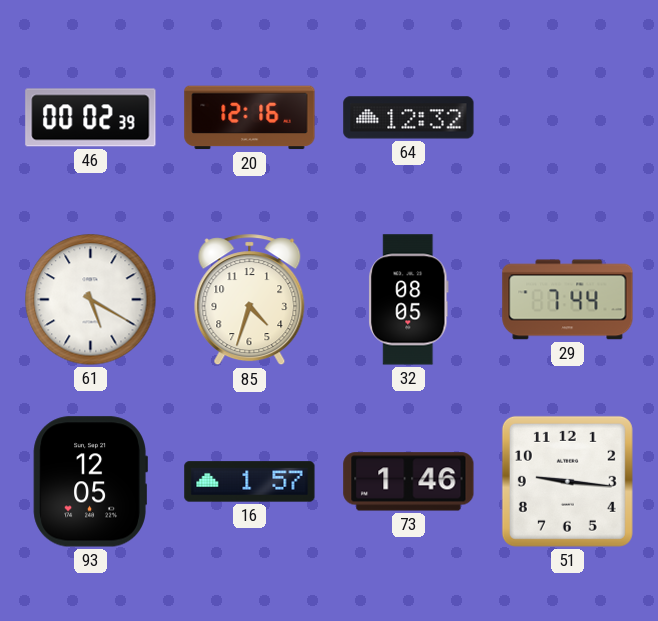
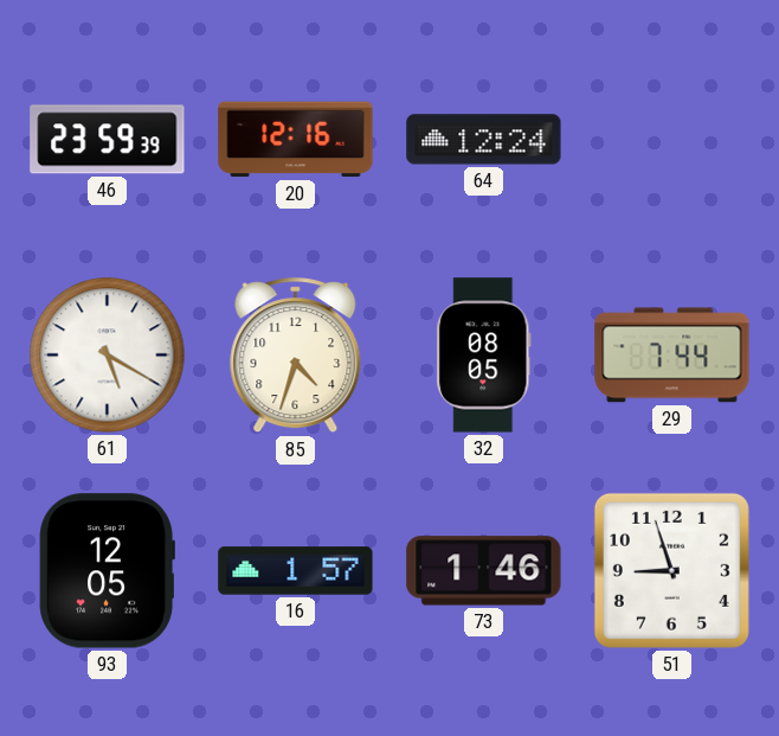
46: 00:02 -> 23:59 (108, 140)
64: 12:32 -> 12:24 (484, 140)
51: 9:16 -> 8:57 (671, 570)
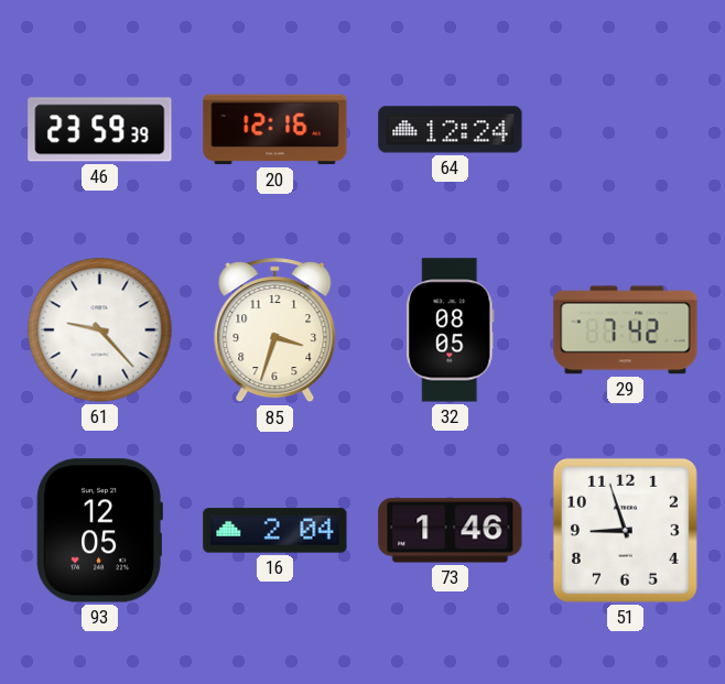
61: 5:20 -> 9:23 (100, 330)
85: 4:33 -> 3:33 (275, 330)
29: 7:44 -> 7:42 (626, 330)
16: 1:57 -> 2:04 (275, 531)
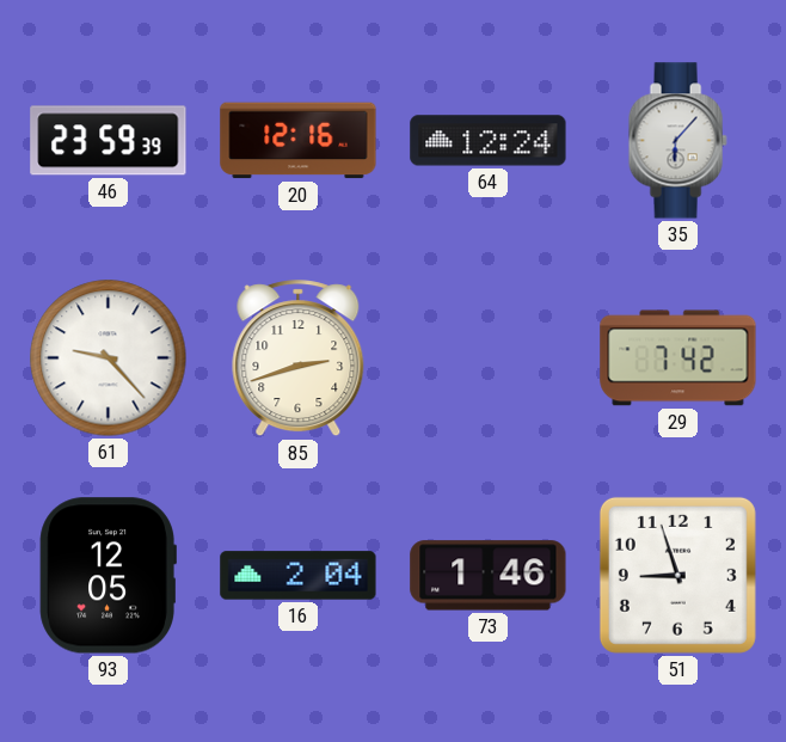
35: none -> 6:07 (677, 141)
85: 3:33 -> 2:42 (299, 358)
32: 08:05 -> none (451, 330)
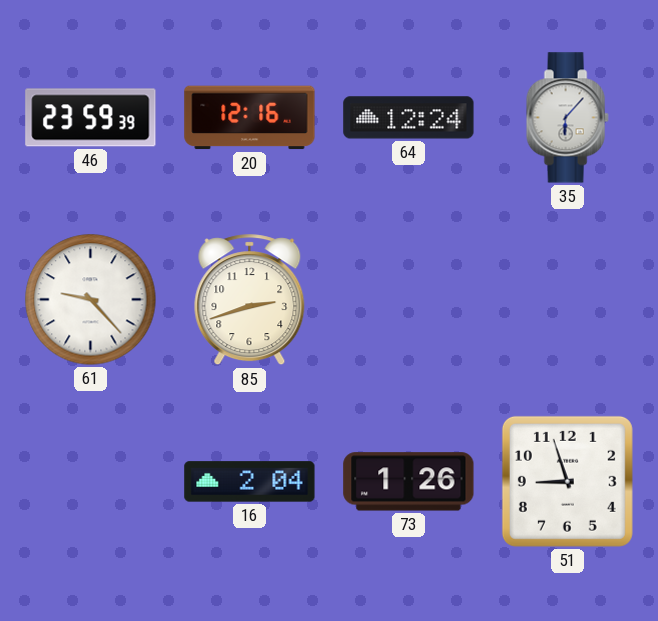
29: 7:42 -> none (678, 358)
93: 12:05 -> none (108, 576)
73: 1:46 -> 1:26 (409, 482)
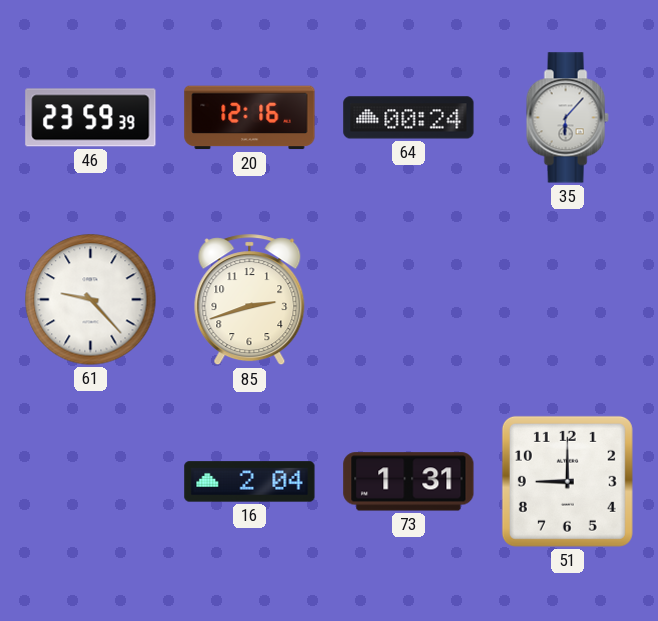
64: 12:24 -> 00:24 (409, 118)
73: 1:26 -> 1:31 (409, 482)
51: 8:57 -> 9:00 (567, 481)
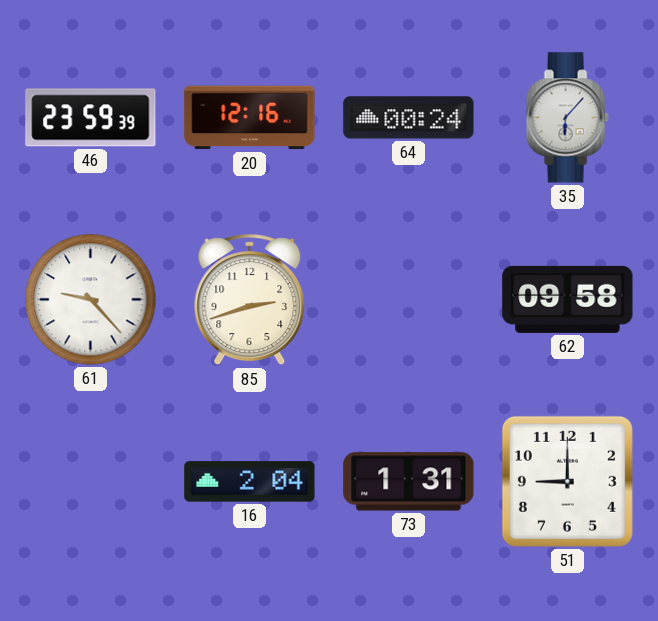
62: none -> 09:58 (568, 299)
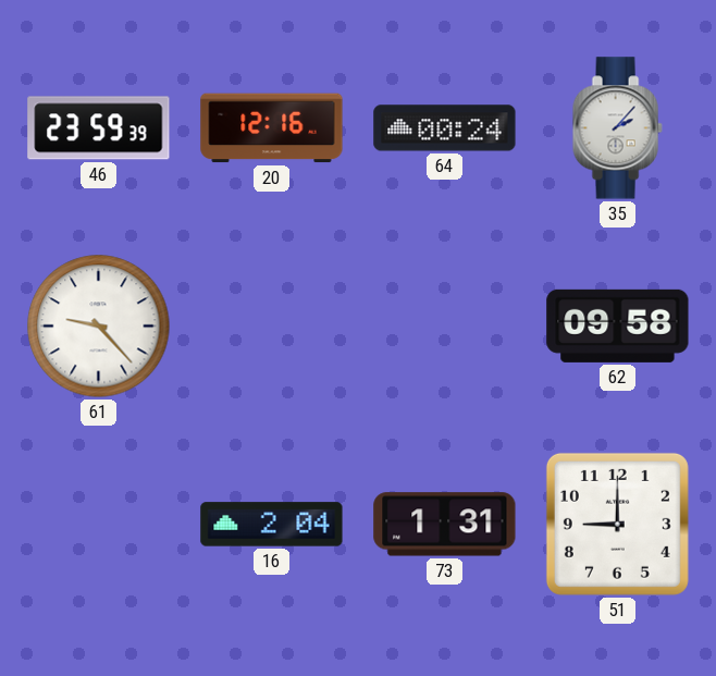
35: 6:07 -> 2:07 (617, 128)
85: 2:42 -> none (250, 300)
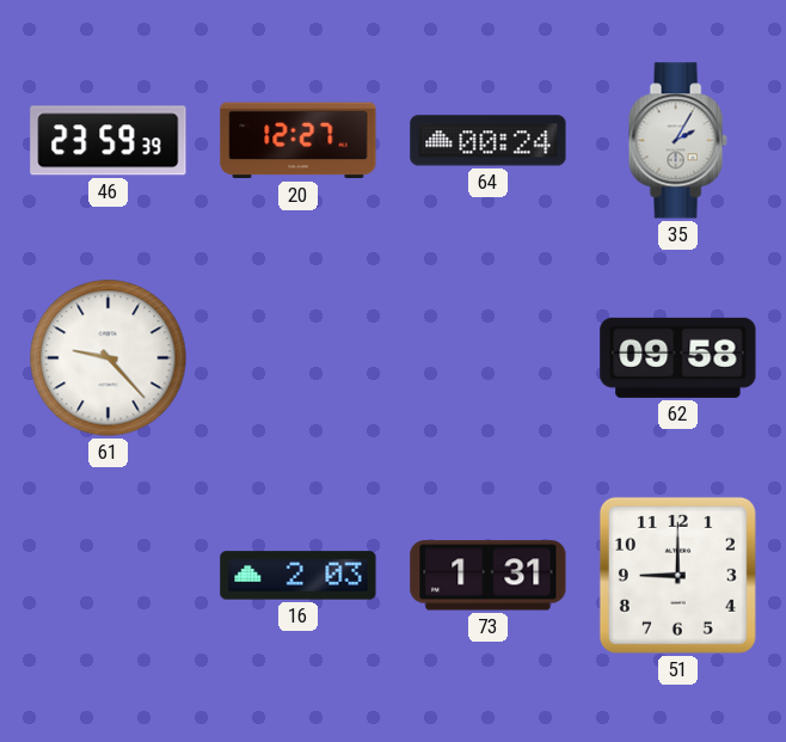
20: 12:16 -> 12:27 (299, 141)
35: 2:07 -> 2:05 (677, 141)
16: 2:04 -> 2:03 (299, 576)
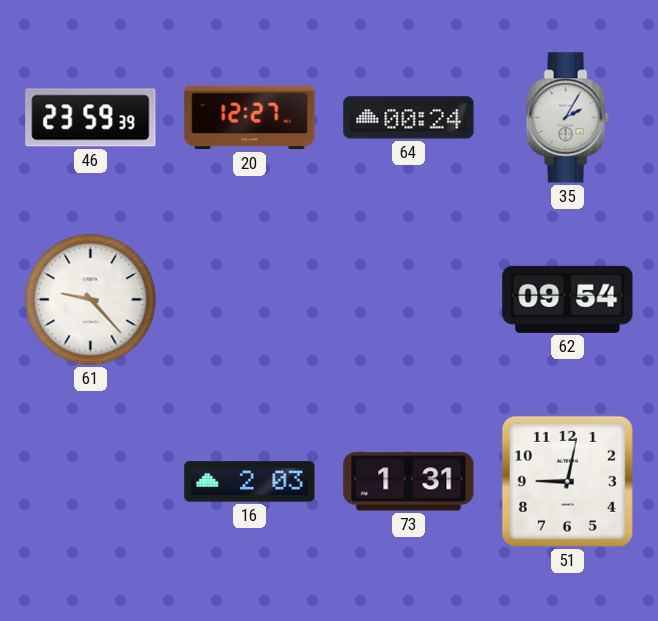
62: 09:58 -> 09:54 (568, 299)
51: 9:00 -> 9:02 (567, 481)
